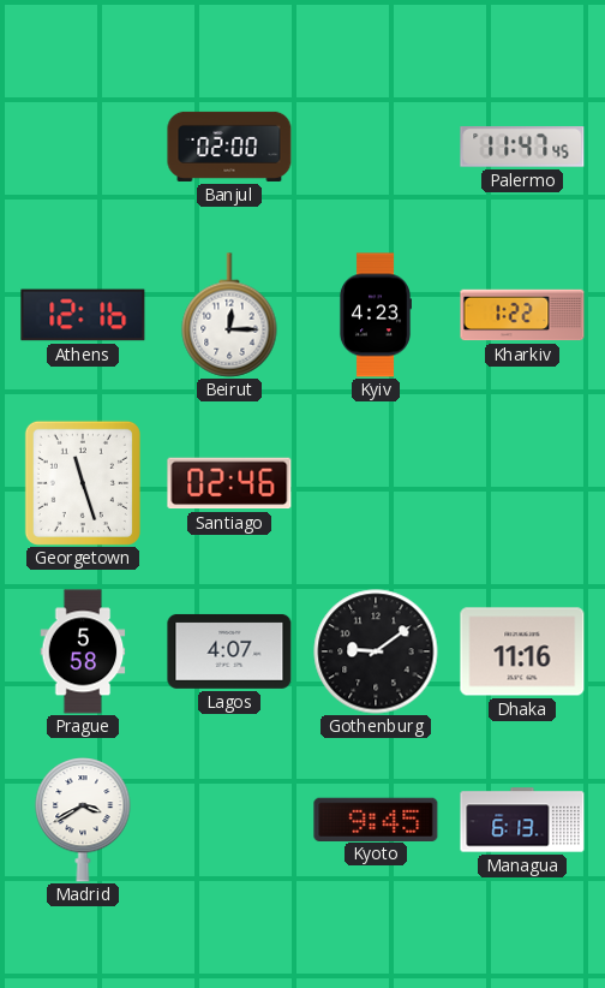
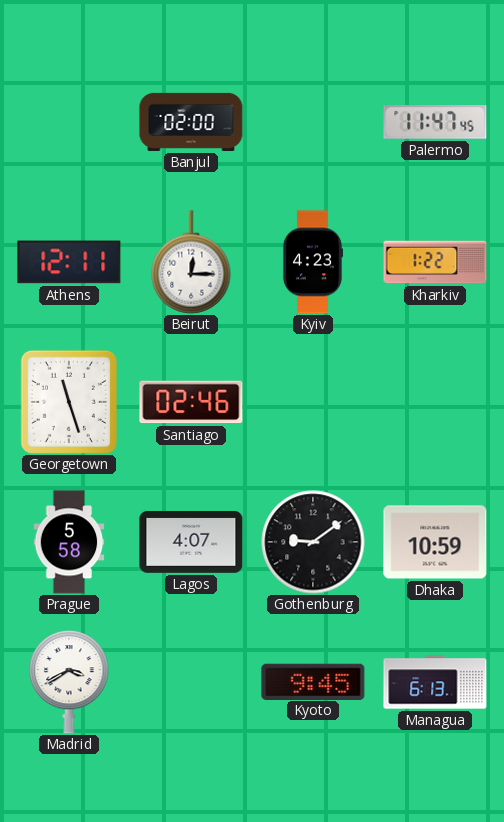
Athens: 12:16 -> 12:11 (69, 262)
Dhaka: 11:16 -> 10:59 (435, 542)
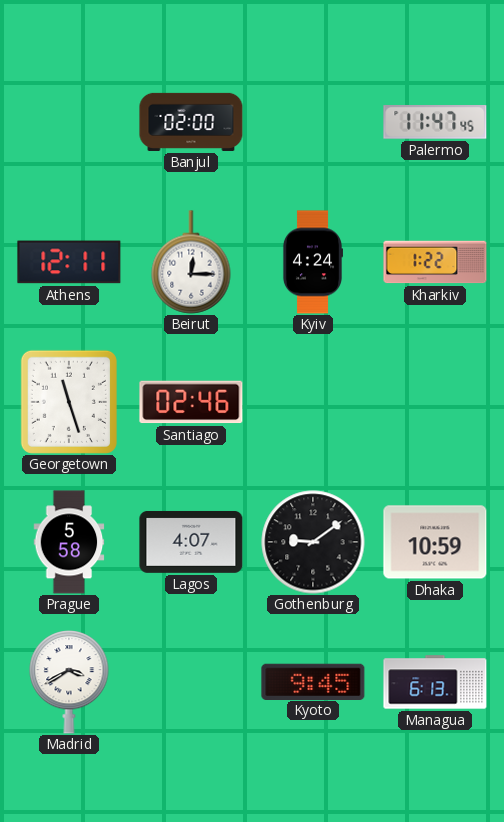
Kyiv: 4:23 -> 4:24 (312, 262)
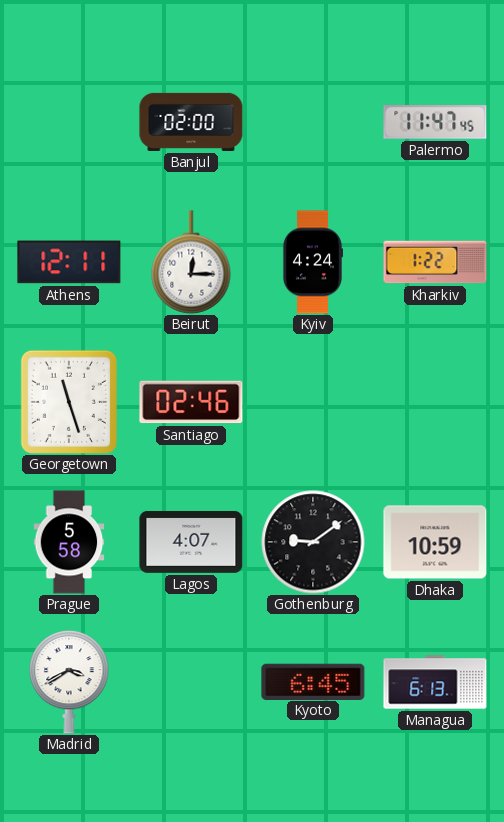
Kyoto: 9:45 -> 6:45 (313, 681)
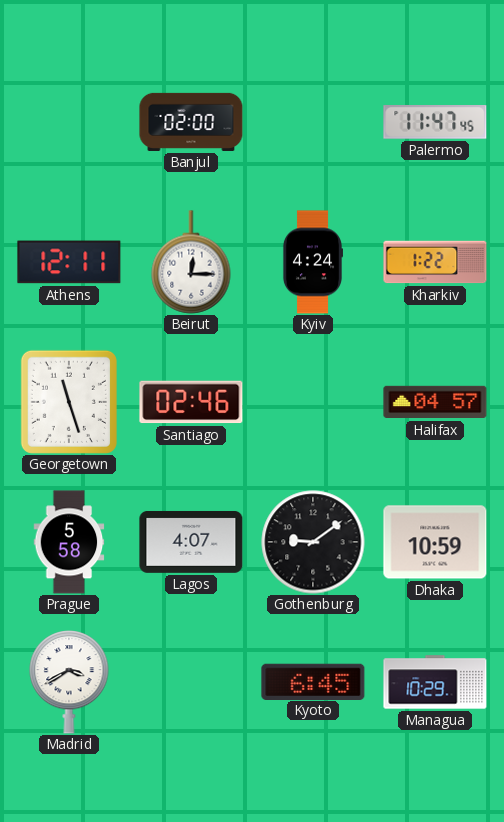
Halifax: none -> 04:57 (435, 402)
Managua: 6:13 -> 10:29 (435, 682)
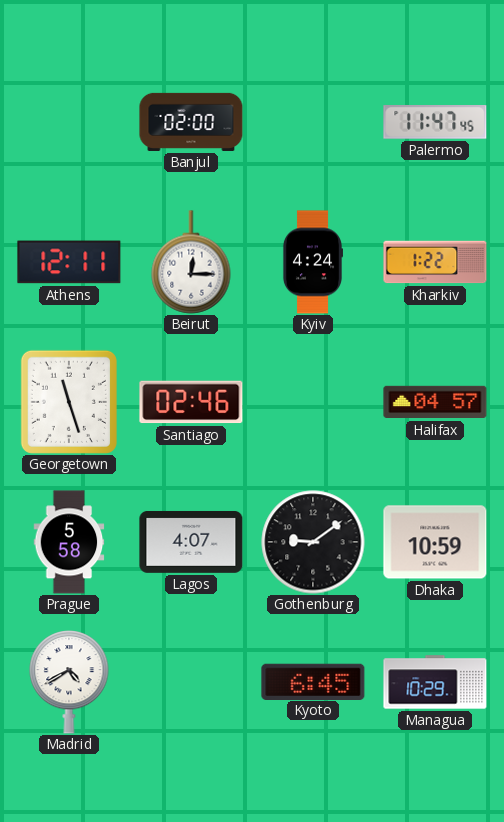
Madrid: 3:40 -> 4:40 (69, 683)
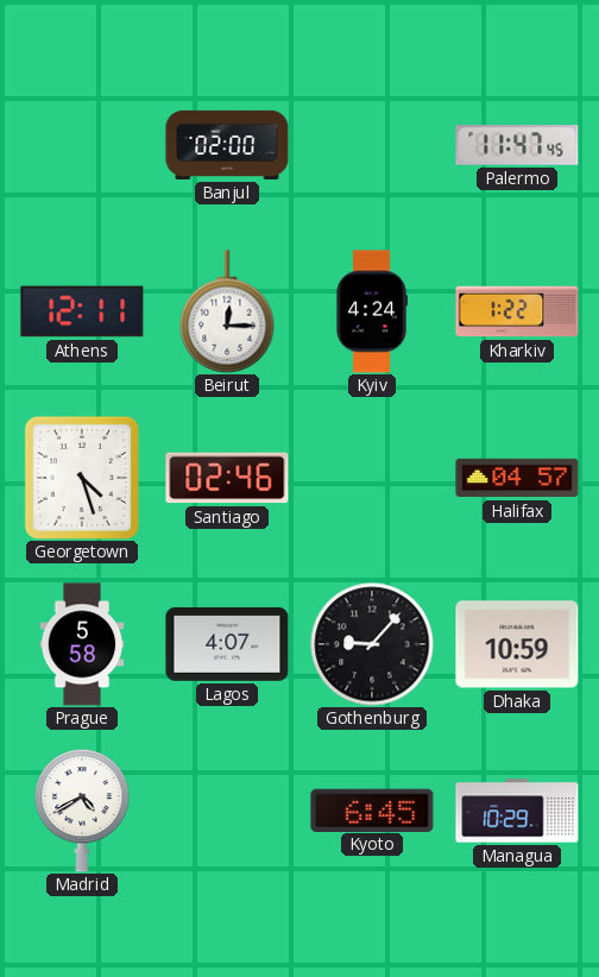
Georgetown: 11:27 -> 4:27 (82, 478)
Gothenburg: 9:09 -> 9:07 (372, 644)
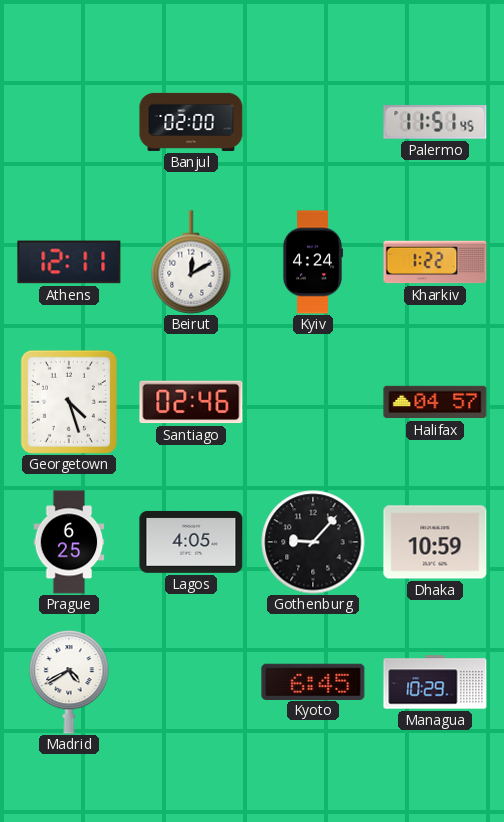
Palermo: 11:47 -> 11:51 (435, 123)
Beirut: 12:15 -> 12:10 (191, 262)
Prague: 5:58 -> 6:25 (69, 542)
Lagos: 4:07 -> 4:05 (191, 542)
